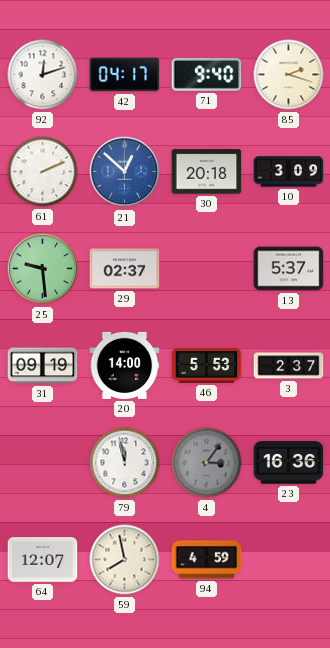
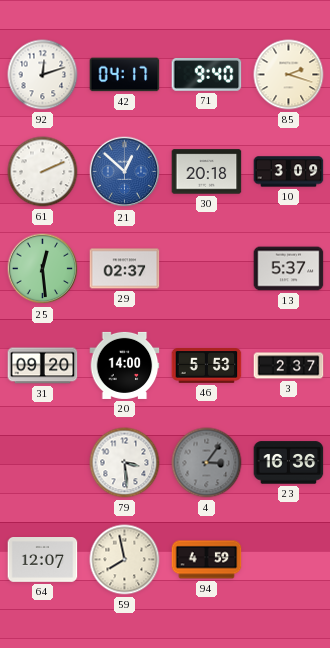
25: 9:29 -> 12:29 (43, 269)
31: 09:19 -> 09:20 (43, 366)
79: 11:58 -> 3:29 (125, 463)
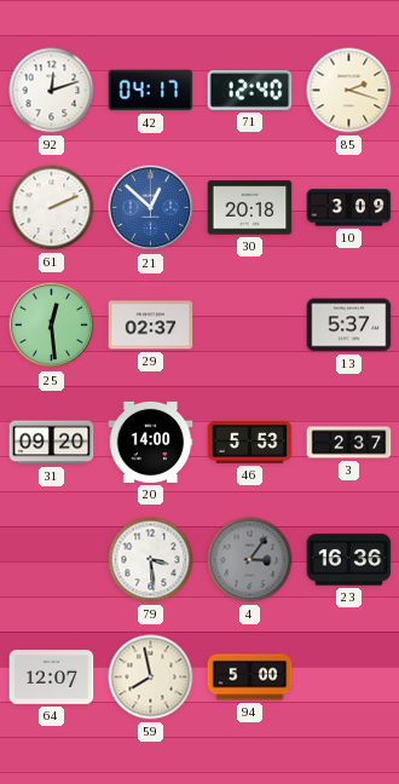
71: 9:40 -> 12:40 (250, 91)
94: 4:59 -> 5:00 (250, 678)
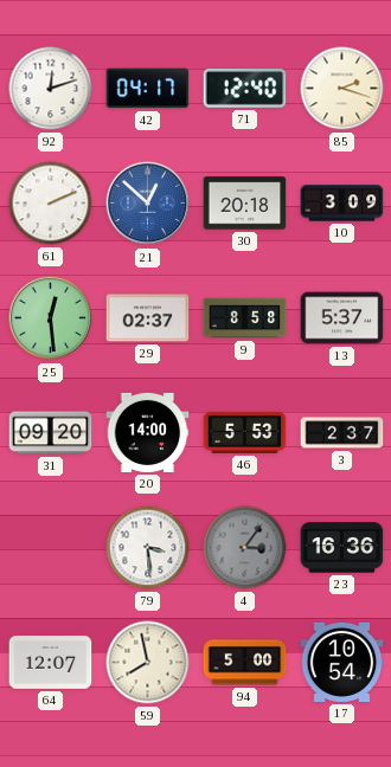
9: none -> 8:58 (245, 318)
17: none -> 10:54 (342, 662)
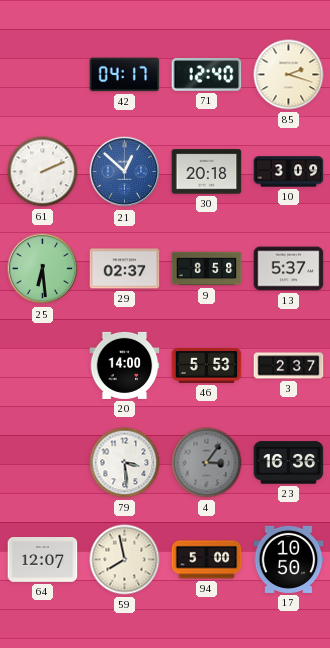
92: 12:12 -> none (51, 89)
25: 12:29 -> 6:29 (43, 269)
31: 09:20 -> none (51, 433)
17: 10:54 -> 10:50 (289, 559)
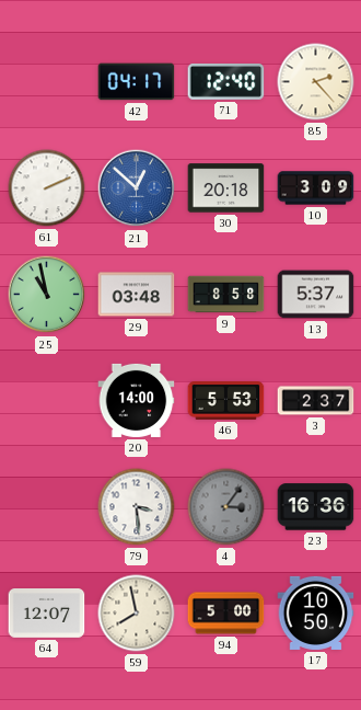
85: 2:18 -> 2:23 (316, 82)
25: 6:29 -> 10:58 (47, 295)
29: 02:37 -> 03:48 (137, 295)
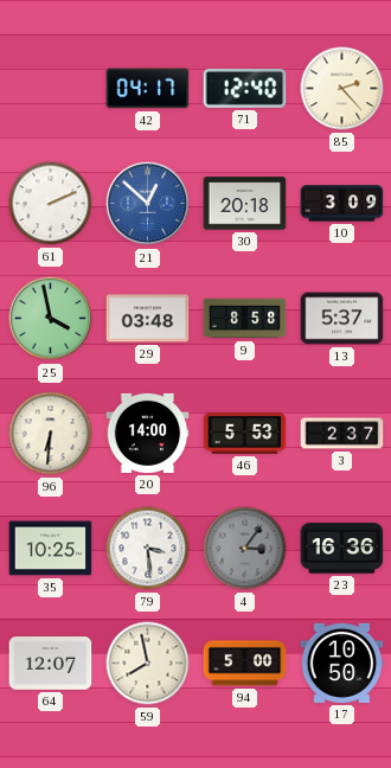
25: 10:58 -> 3:58 (51, 319)
96: none -> 6:31 (51, 434)
35: none -> 10:25 (51, 549)
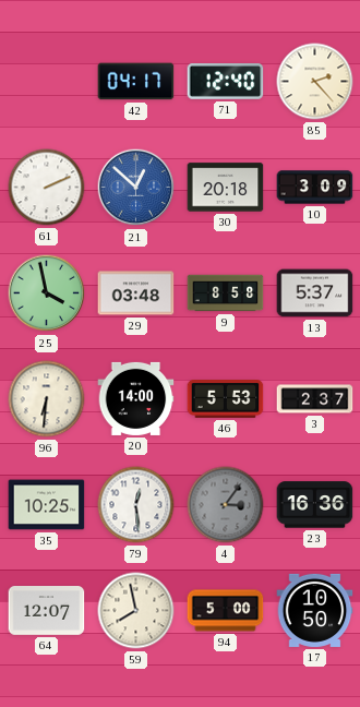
79: 3:29 -> 12:29 (136, 505)
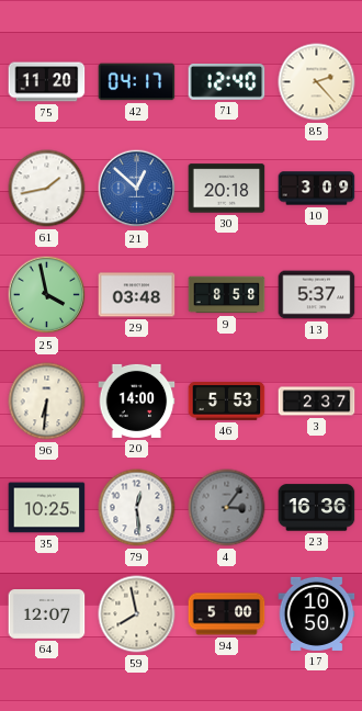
75: none -> 11:20 (47, 82)
61: 2:11 -> 1:43 (47, 189)
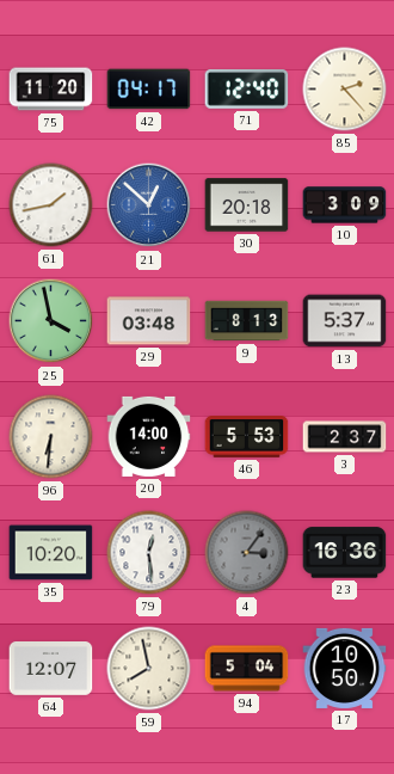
9: 8:58 -> 8:13 (247, 321)
35: 10:25 -> 10:20 (51, 553)
94: 5:00 -> 5:04 (247, 669)
